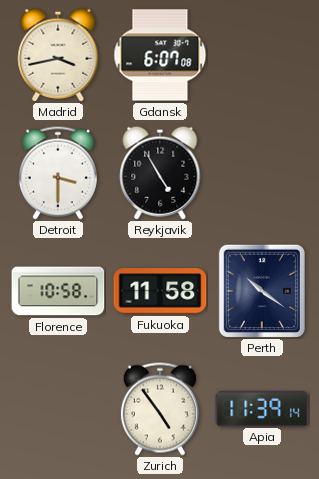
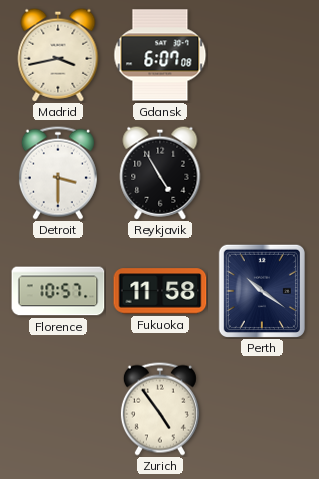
Florence: 10:58 -> 10:57 (58, 291)
Apia: 11:39 -> none (262, 408)
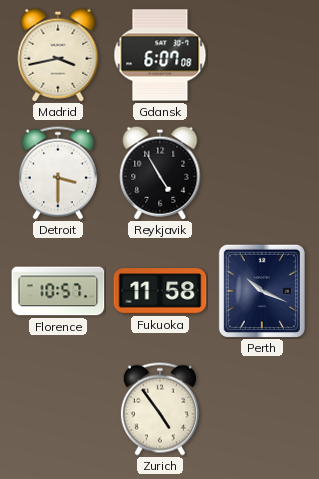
Perth: 10:21 -> 10:19 (262, 290)
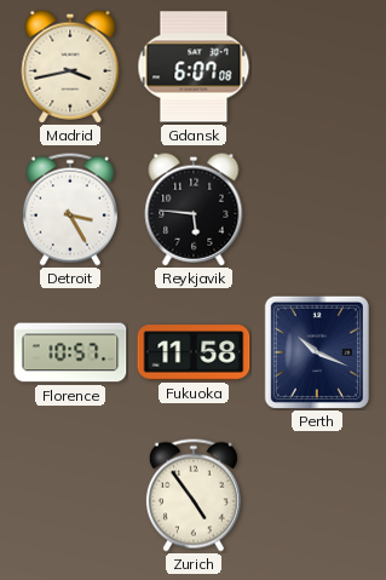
Detroit: 3:30 -> 3:25 (70, 209)
Reykjavik: 4:55 -> 5:46 (194, 209)
